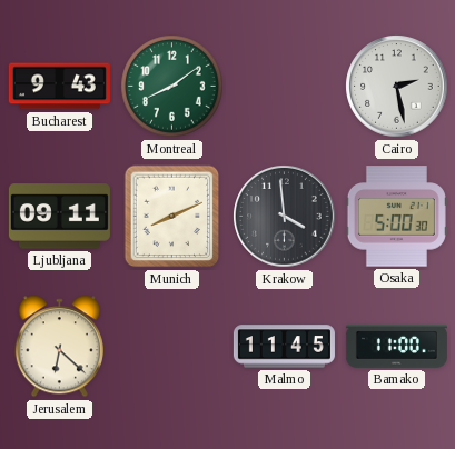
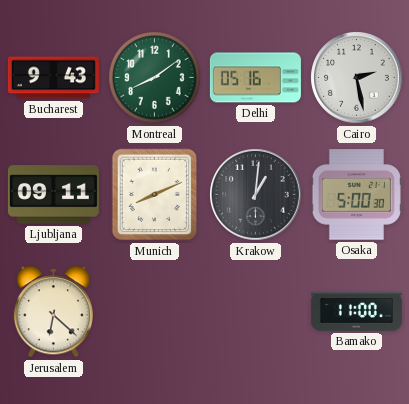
Delhi: none -> 05:16 (255, 78)
Krakow: 3:59 -> 1:01 (256, 195)
Malmo: 11:45 -> none (284, 347)
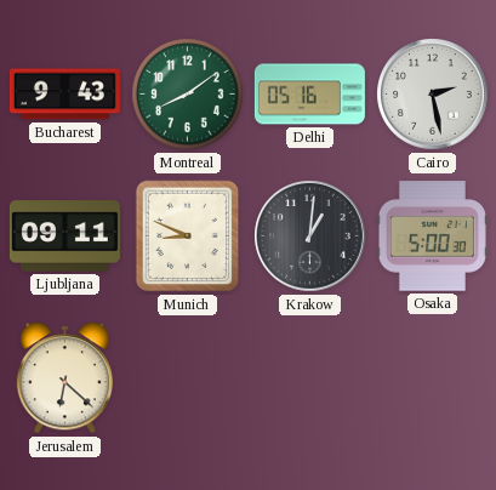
Munich: 8:11 -> 8:49 (188, 237)
Bamako: 11:00 -> none (356, 312)
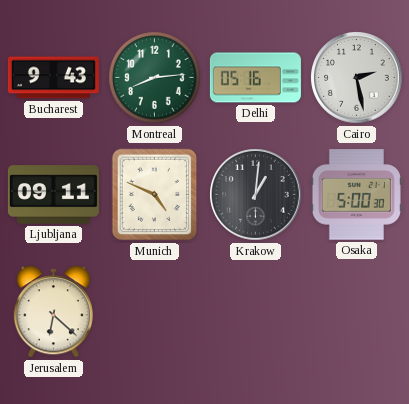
Montreal: 8:09 -> 8:14 (155, 78)
Munich: 8:49 -> 4:49 (155, 195)
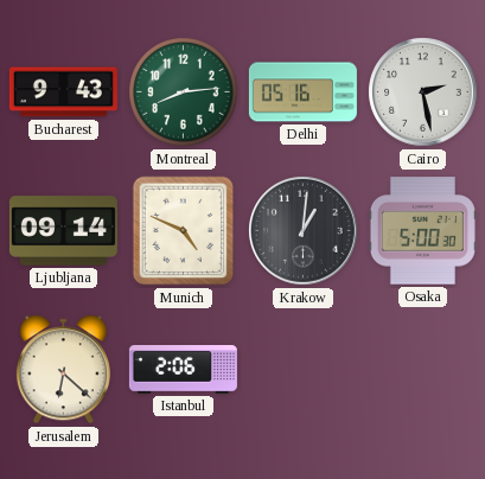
Ljubljana: 09:11 -> 09:14 (63, 231)
Istanbul: none -> 2:06 (183, 370)
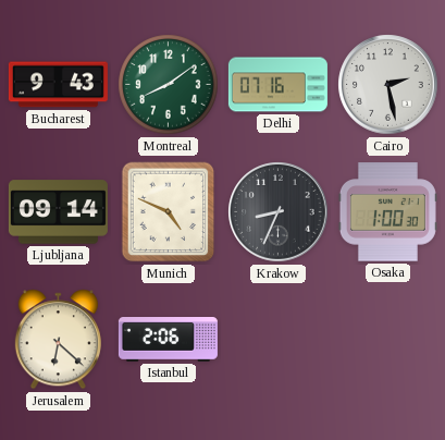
Montreal: 8:14 -> 8:09 (169, 85)
Delhi: 05:16 -> 07:16 (277, 85)
Krakow: 1:01 -> 8:34 (279, 212)
Osaka: 5:00 -> 1:00 (387, 212)
